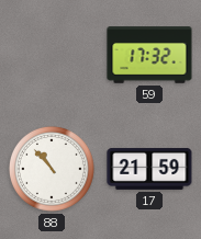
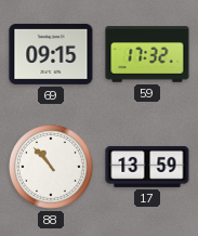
69: none -> 09:15 (51, 54)
17: 21:59 -> 13:59 (147, 167)
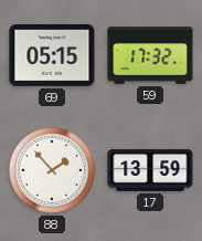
69: 09:15 -> 05:15 (52, 55)
88: 10:53 -> 1:53 (53, 171)
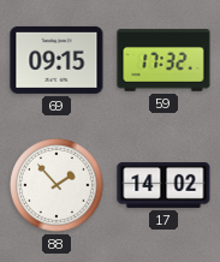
69: 05:15 -> 09:15 (57, 60)
17: 13:59 -> 14:02 (163, 185)
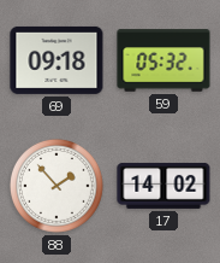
69: 09:15 -> 09:18 (57, 60)
59: 17:32 -> 05:32 (163, 60)
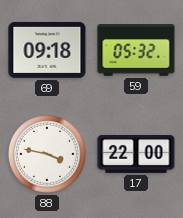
88: 1:53 -> 3:47 (48, 155)
17: 14:02 -> 22:00 (136, 154)
